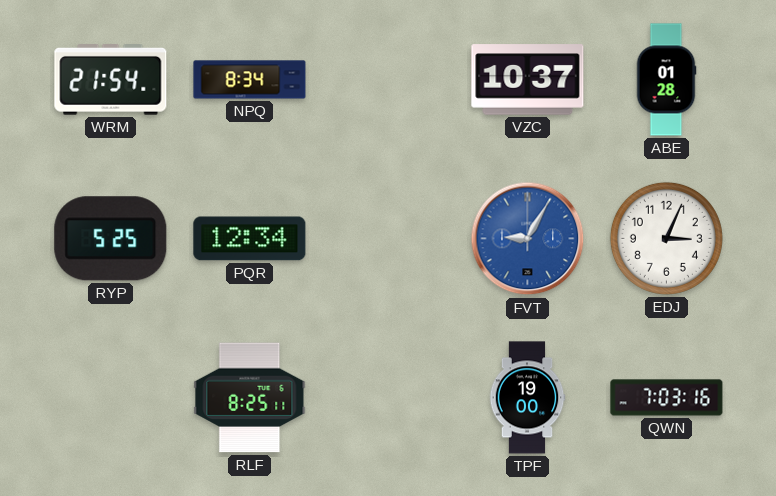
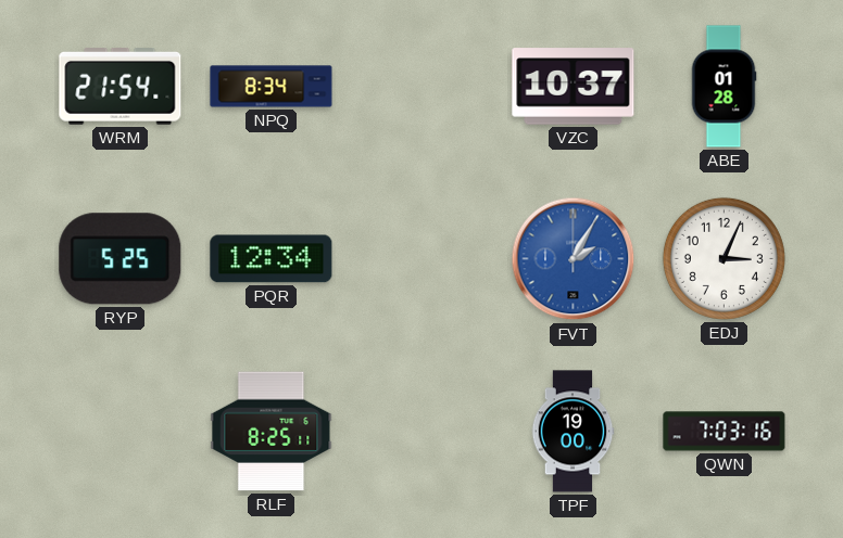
FVT: 9:05 -> 2:05 (574, 259)
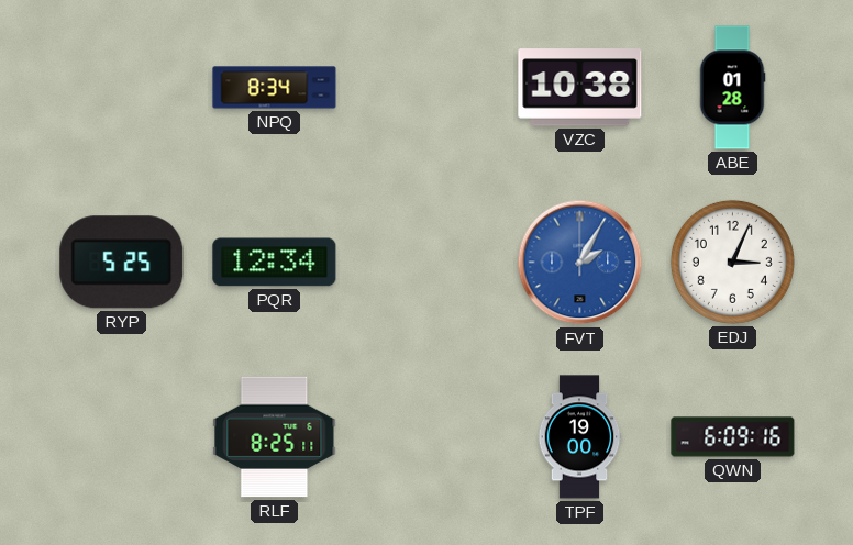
WRM: 21:54 -> none (121, 87)
VZC: 10:37 -> 10:38 (580, 88)
QWN: 7:03 -> 6:09 (733, 437)
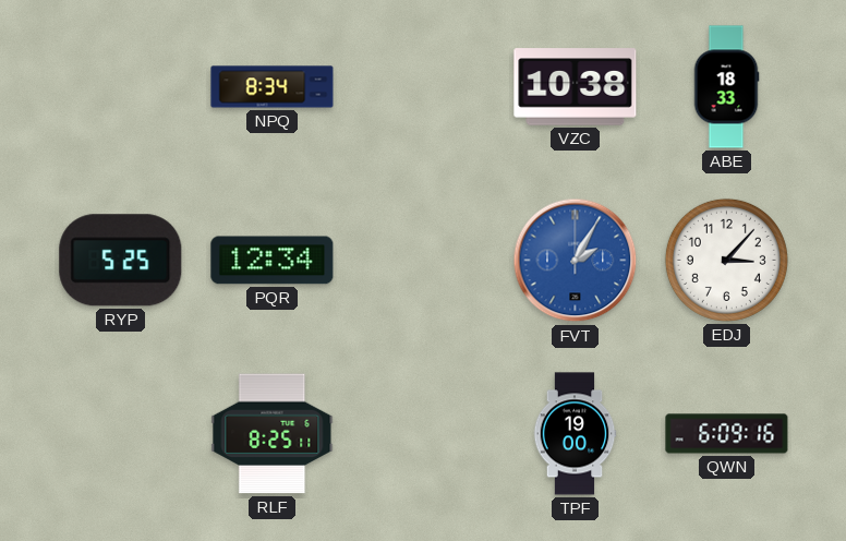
ABE: 01:28 -> 18:33 (726, 87)
EDJ: 3:04 -> 3:07 (726, 260)
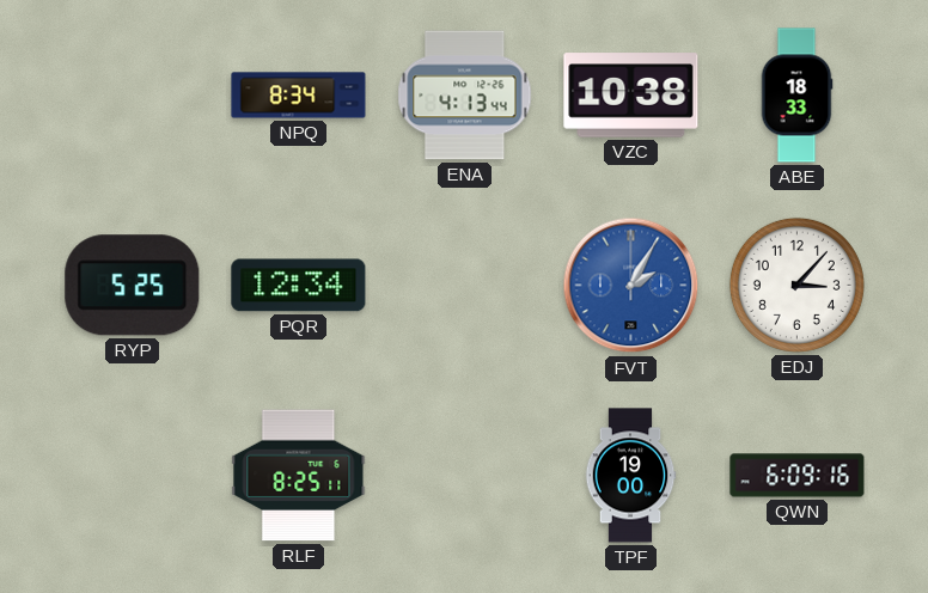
ENA: none -> 4:13 (465, 96)
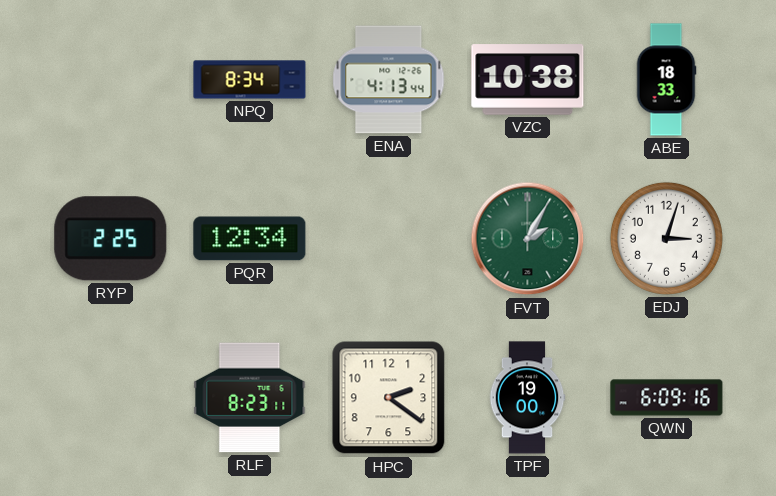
RYP: 5:25 -> 2:25 (111, 239)
FVT dial: blue -> green (528, 239)
EDJ: 3:07 -> 3:03 (666, 238)
RLF: 8:25 -> 8:23 (250, 398)
HPC: none -> 2:21 (389, 398)
